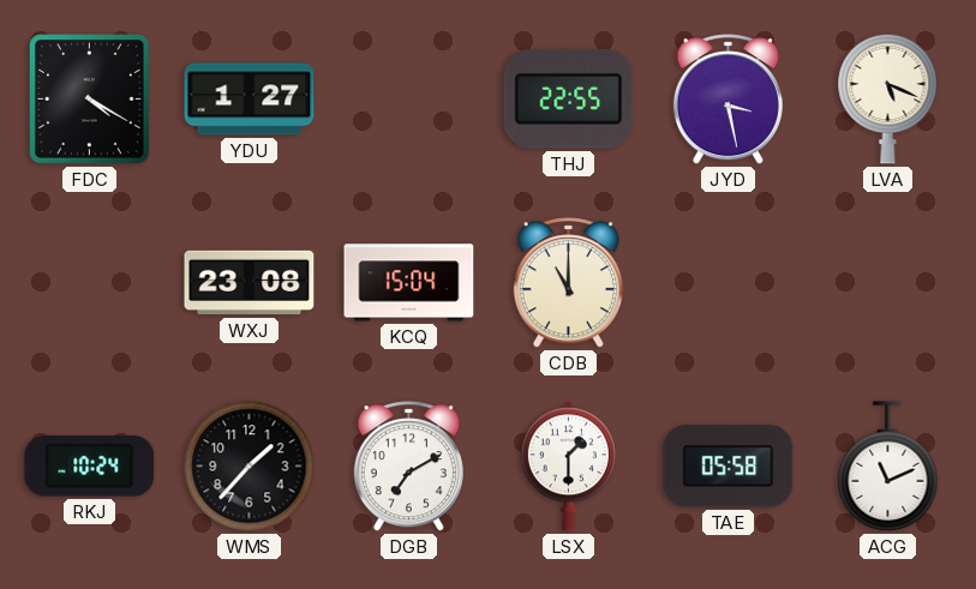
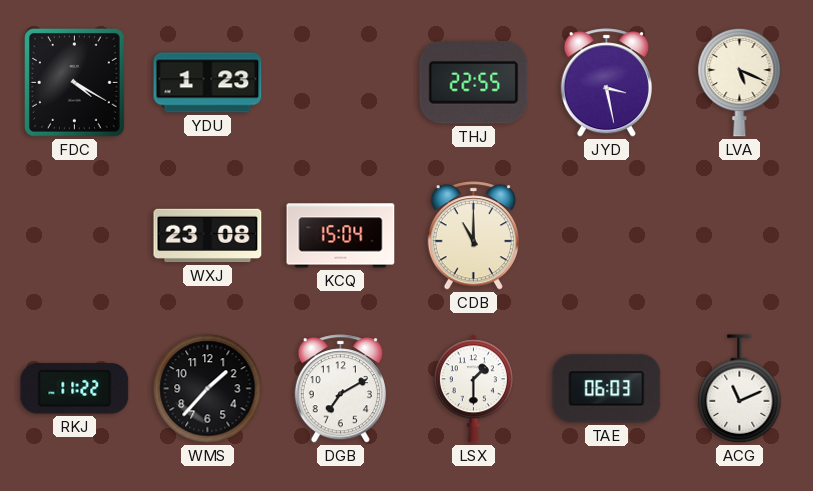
YDU: 1:27 -> 1:23 (208, 83)
RKJ: 10:24 -> 11:22 (75, 389)
TAE: 05:58 -> 06:03 (607, 389)
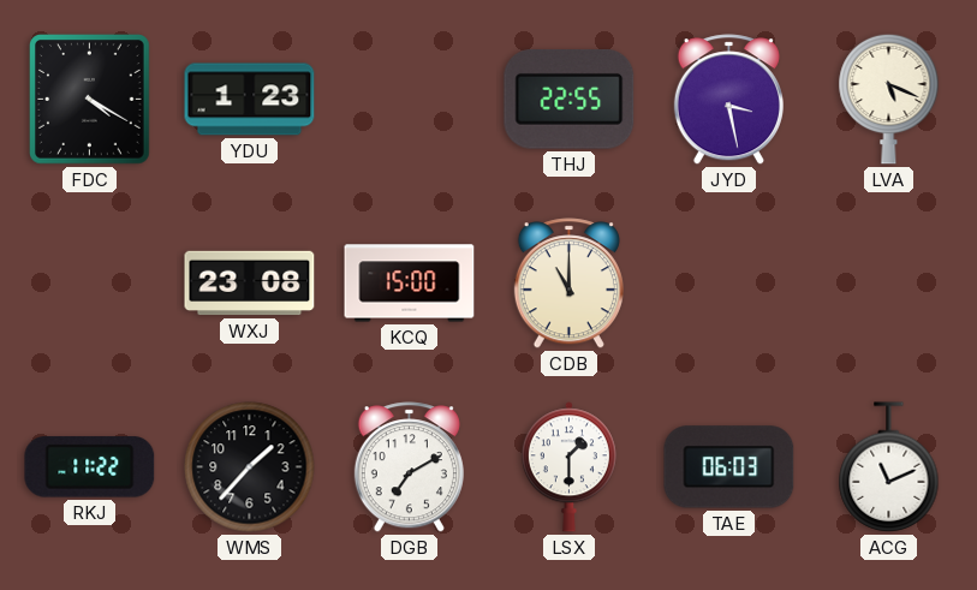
KCQ: 15:04 -> 15:00 (410, 284)
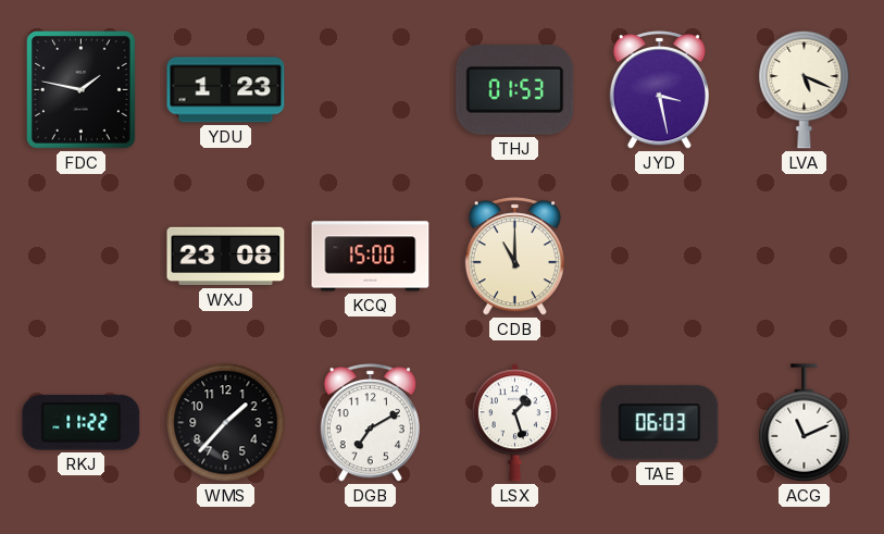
FDC: 4:20 -> 1:47 (82, 90)
THJ: 22:55 -> 01:53 (515, 90)
LSX: 1:30 -> 1:27 (514, 423)
